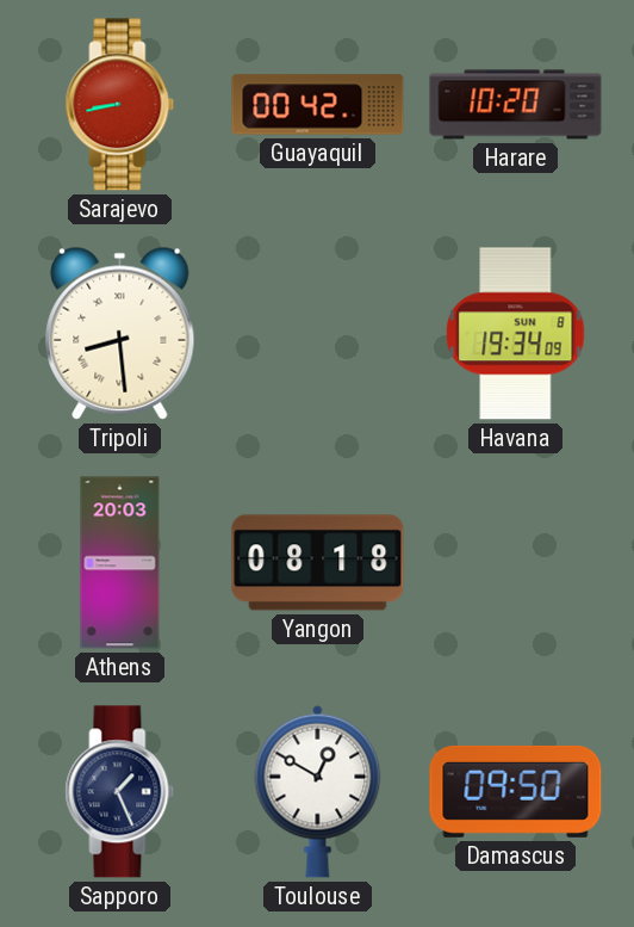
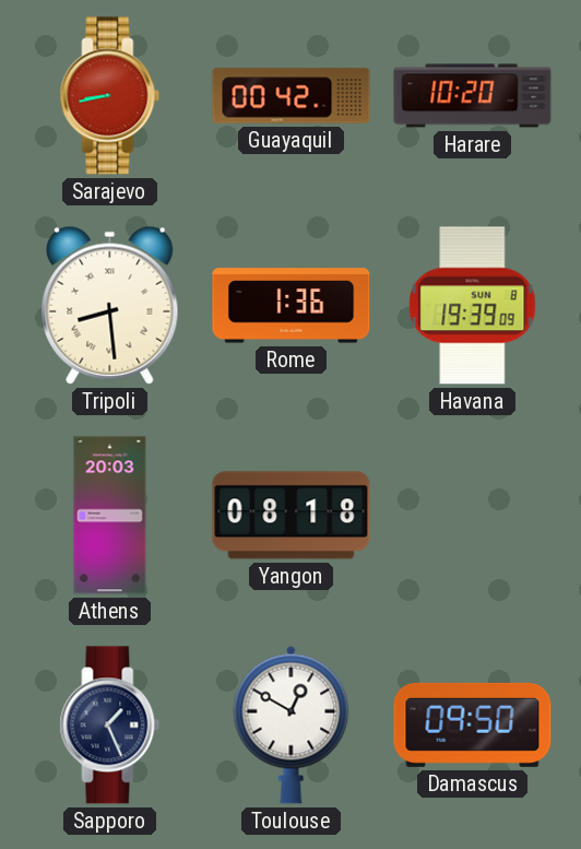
Rome: none -> 1:36 (292, 306)
Havana: 19:34 -> 19:39 (473, 306)
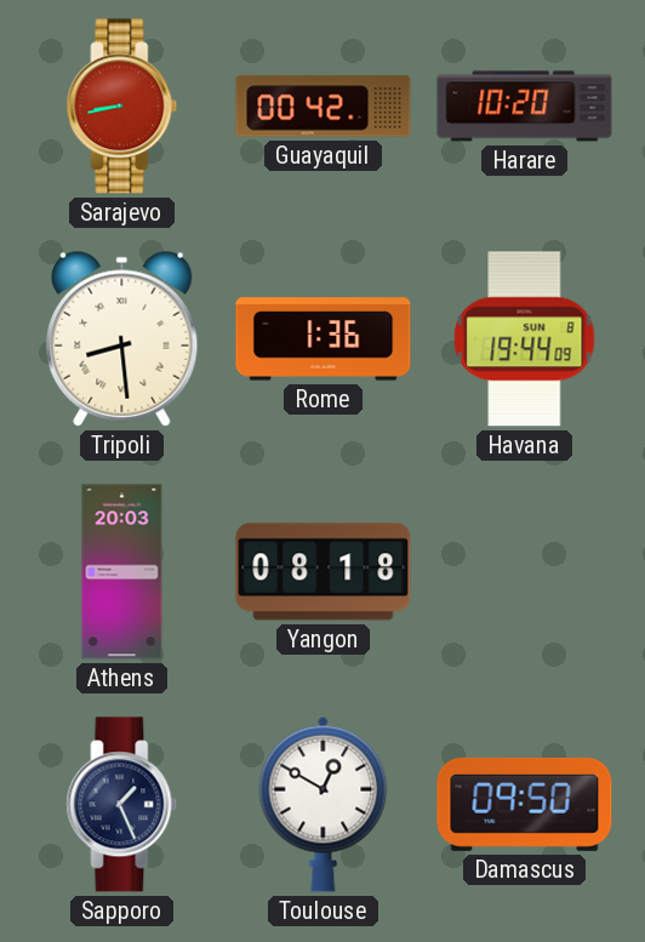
Havana: 19:39 -> 19:44 (525, 339)
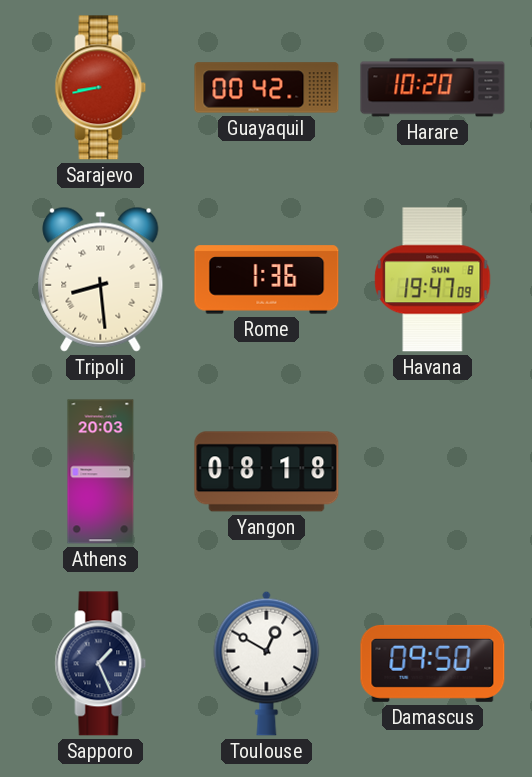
Havana: 19:44 -> 19:47 (433, 280)
